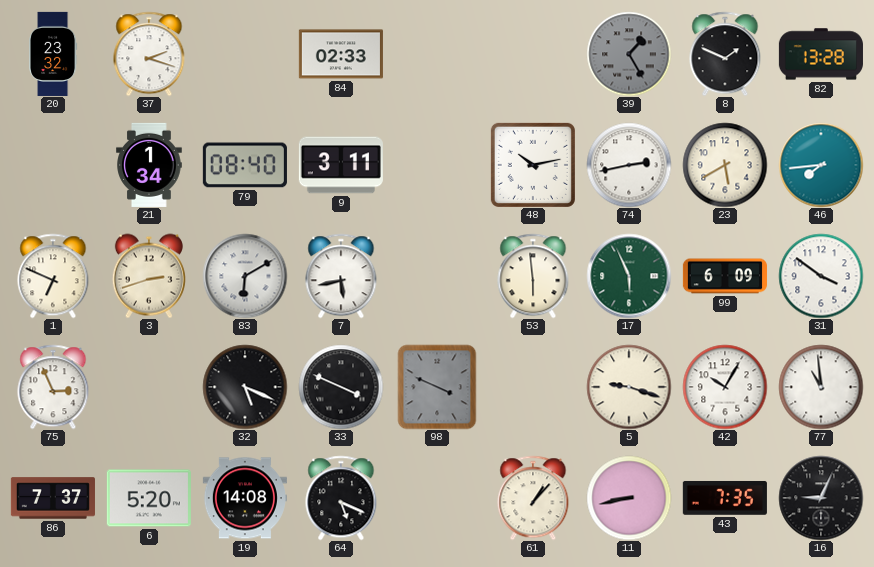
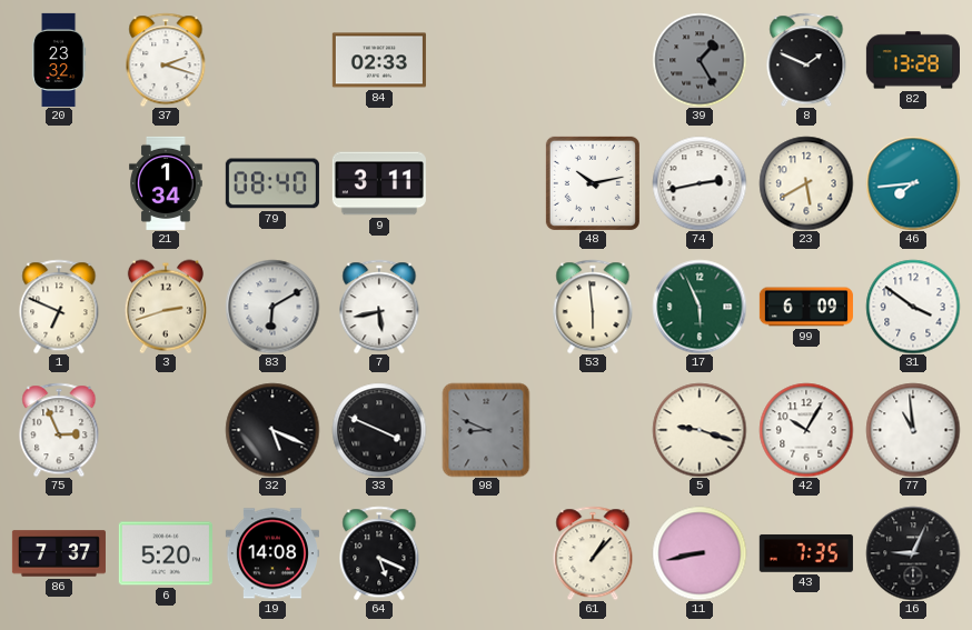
98: 3:49 -> 8:49 (486, 430)
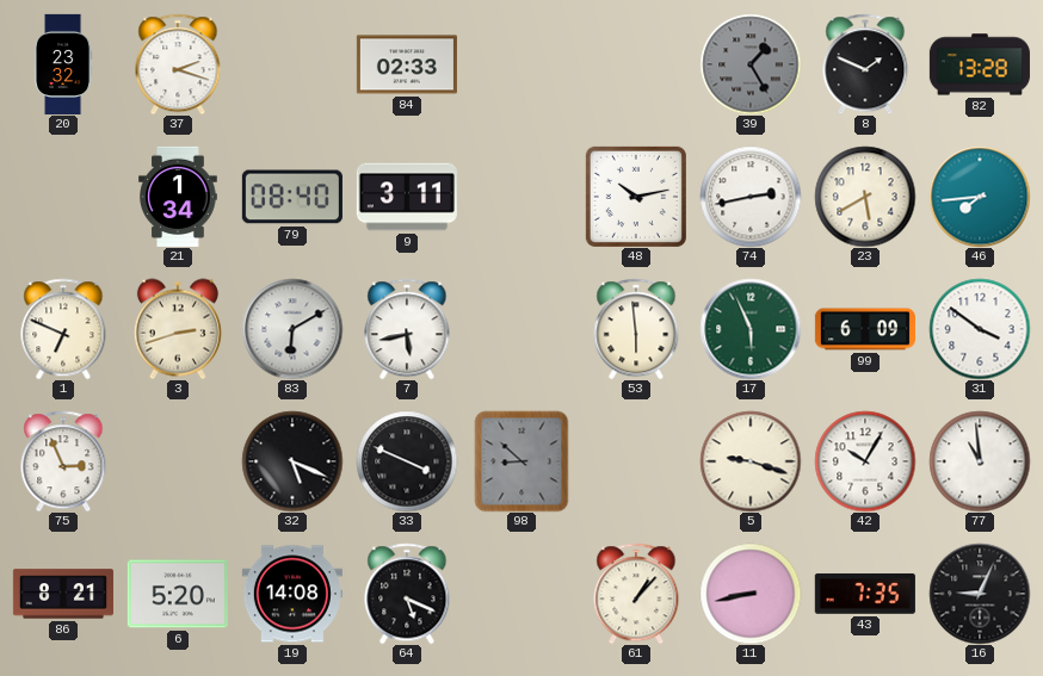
98: 8:49 -> 8:52 (521, 461)
86: 7:37 -> 8:21 (63, 594)
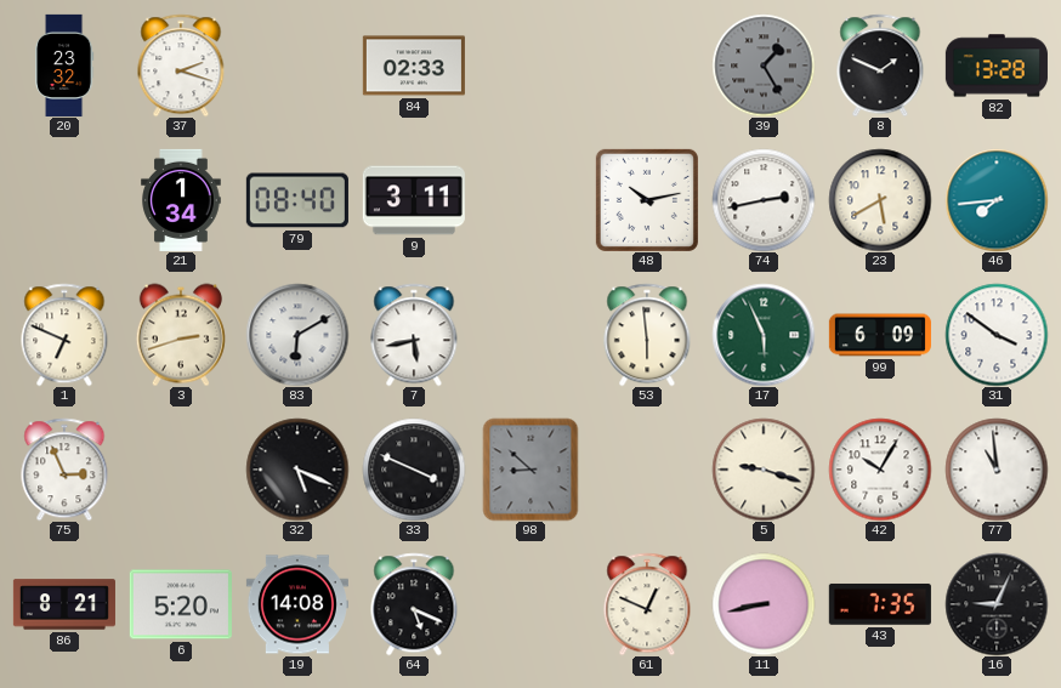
61: 1:07 -> 12:49 (647, 604)
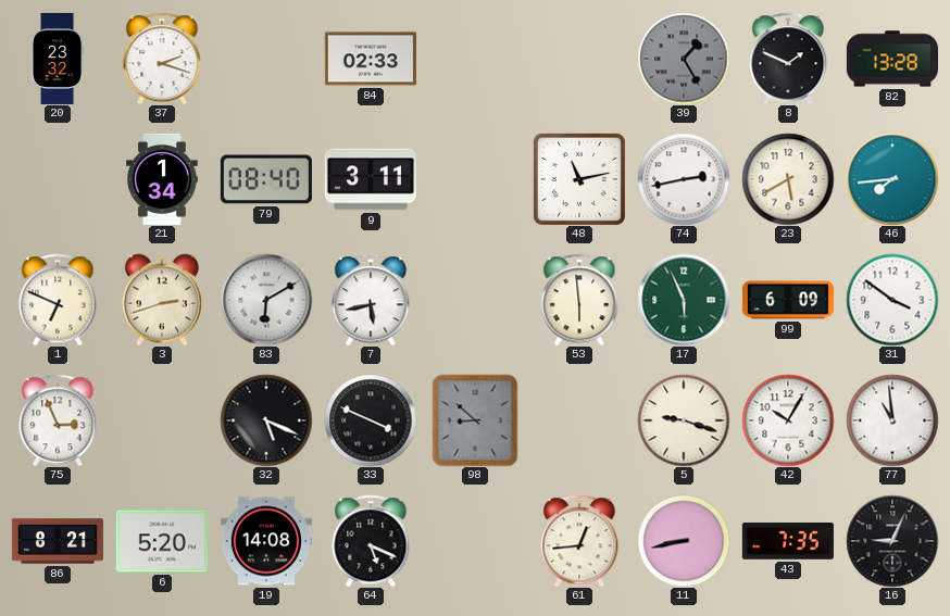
48: 10:13 -> 11:13 (579, 179)
61: 12:49 -> 12:44 (579, 541)
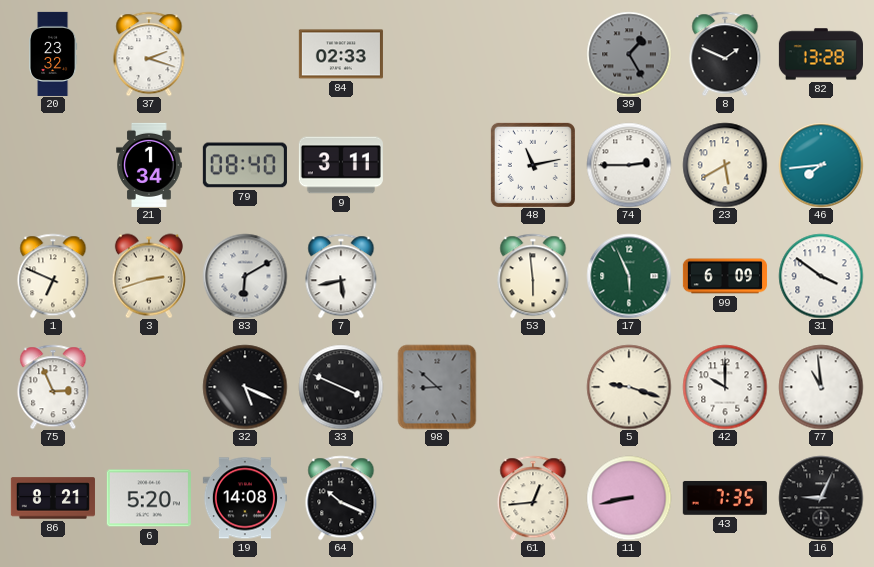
74: 2:43 -> 2:45 (629, 165)
42: 10:05 -> 10:00 (725, 387)
64: 5:19 -> 10:19 (341, 498)
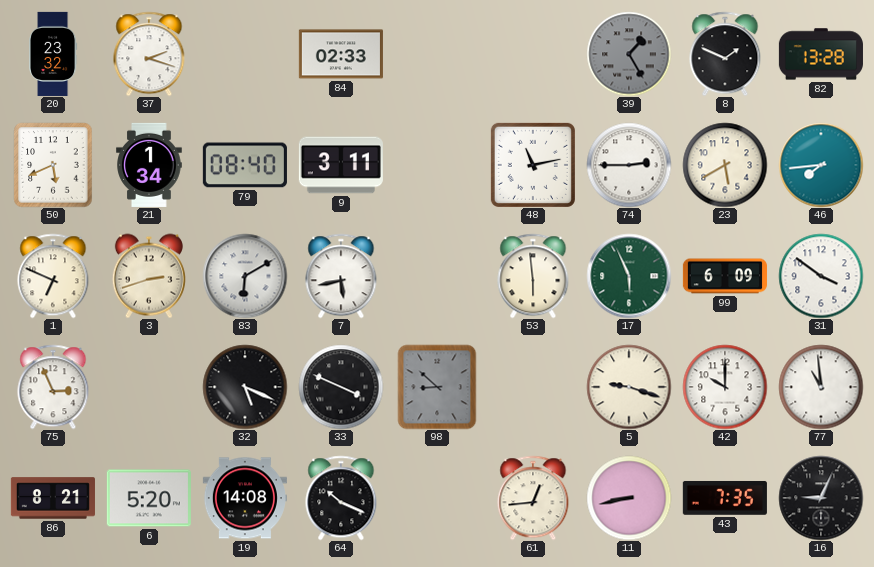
50: none -> 5:41 (53, 165)
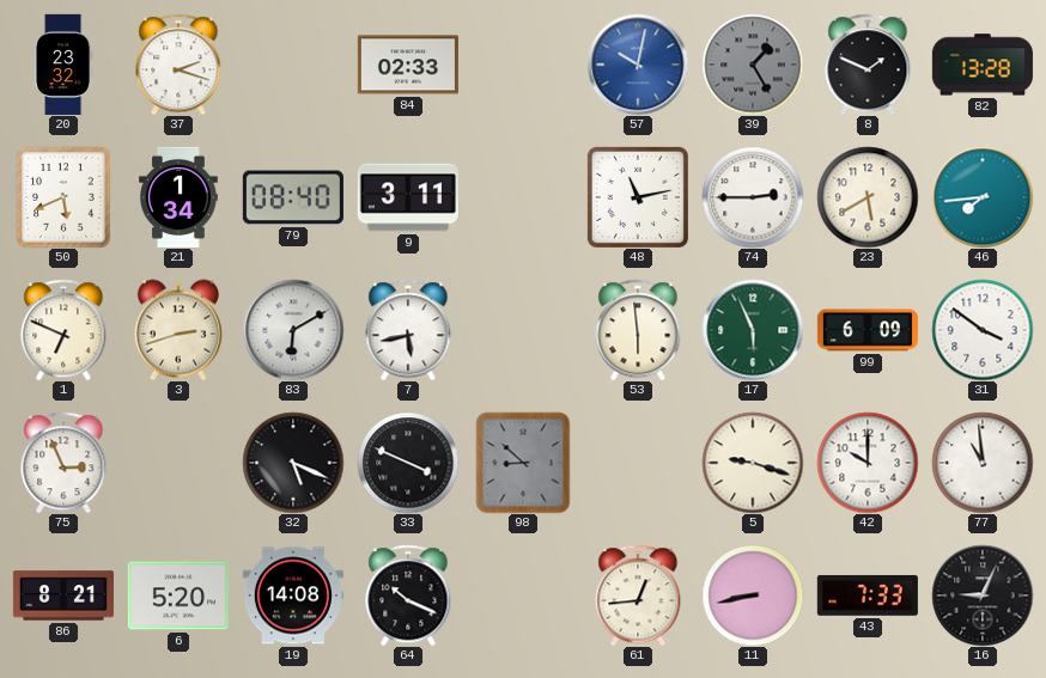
57: none -> 10:02 (638, 65)
43: 7:35 -> 7:33 (868, 595)
